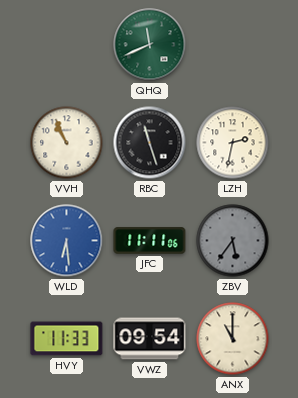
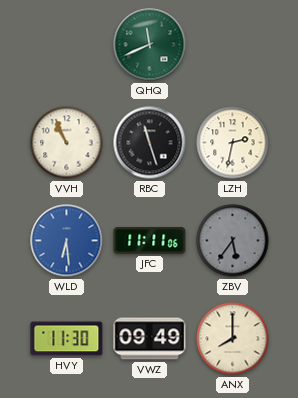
HVY: 11:33 -> 11:30 (67, 339)
VWZ: 09:54 -> 09:49 (150, 339)
ANX: 11:00 -> 8:00 (233, 339)
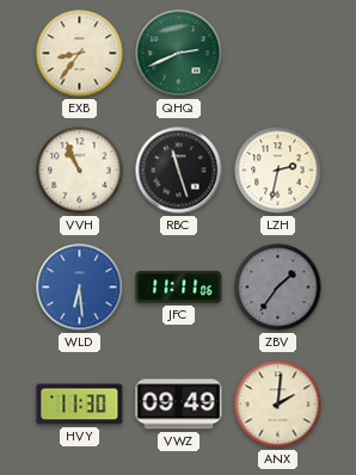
EXB: none -> 8:36 (80, 54)
QHQ: 11:41 -> 2:41 (179, 54)
ZBV: 5:36 -> 1:36 (278, 288)
ANX: 8:00 -> 2:01 (278, 405)
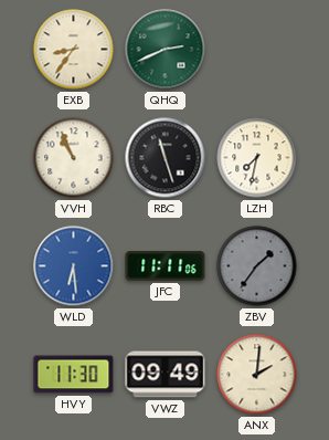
LZH: 2:32 -> 7:32 (257, 158)
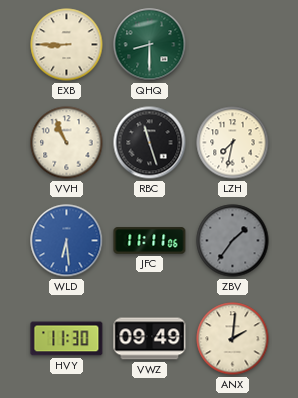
EXB: 8:36 -> 8:45 (67, 45)
QHQ: 2:41 -> 8:30 (150, 45)
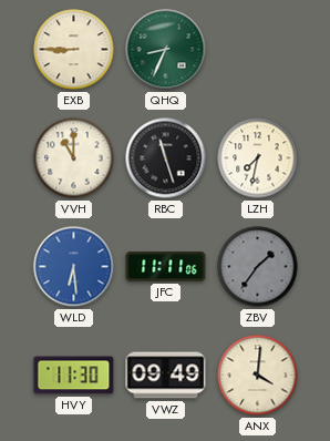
QHQ: 8:30 -> 8:34 (166, 50)
VVH: 10:56 -> 11:00 (74, 158)
ANX: 2:01 -> 4:01 (258, 376)
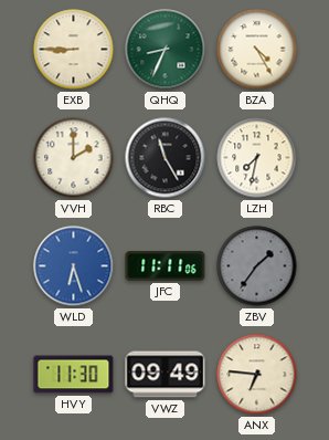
BZA: none -> 4:25 (257, 50)
VVH: 11:00 -> 2:00 (74, 158)
RBC: 11:27 -> 11:25 (166, 158)
WLD: 6:29 -> 6:27 (74, 266)
ANX: 4:01 -> 6:46 (257, 375)
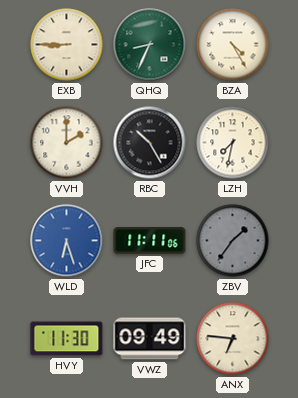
RBC: 11:25 -> 10:25 (150, 143)
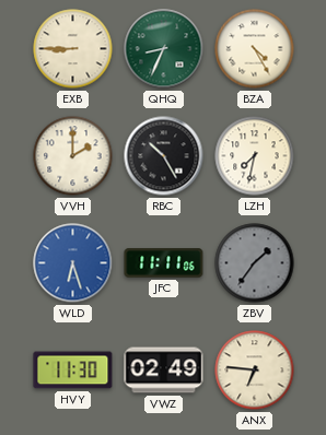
VWZ: 09:49 -> 02:49 (164, 371)
